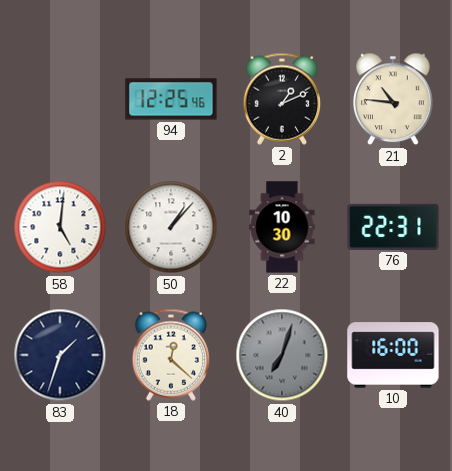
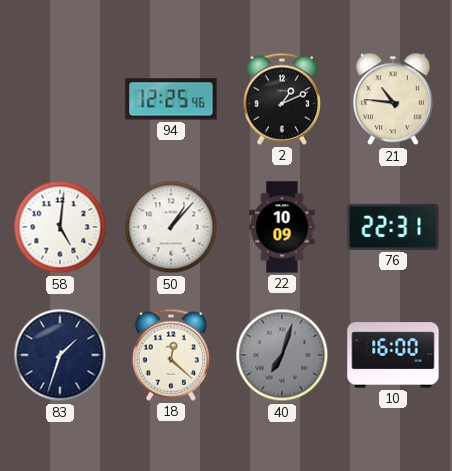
22: 10:30 -> 10:09 (282, 227)
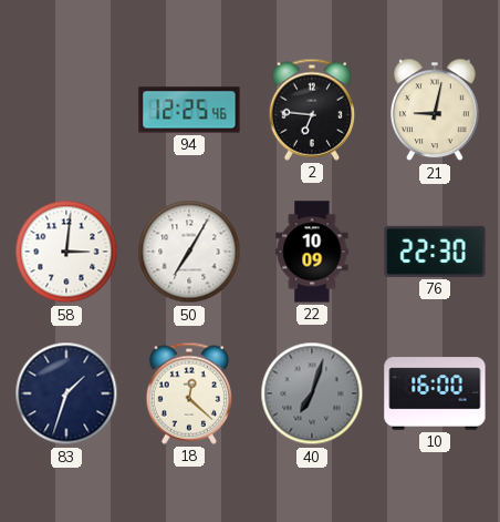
2: 1:11 -> 6:46 (311, 110)
21: 10:46 -> 9:02 (436, 110)
58: 5:01 -> 3:01 (66, 252)
50: 1:07 -> 7:05 (189, 252)
76: 22:31 -> 22:30 (435, 252)
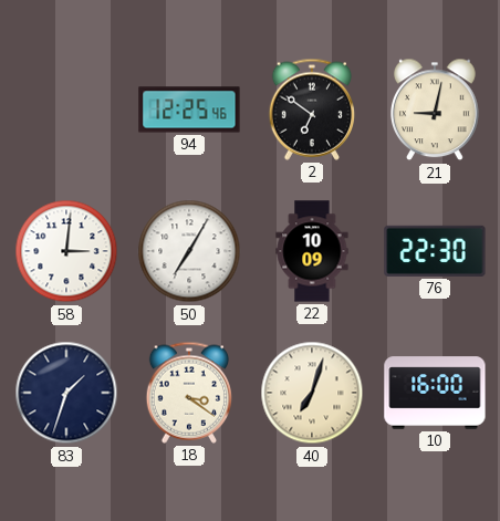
2: 6:46 -> 6:51 (311, 110)
18: 12:22 -> 3:21 (188, 393)
40 dial: grey -> cream (312, 393)
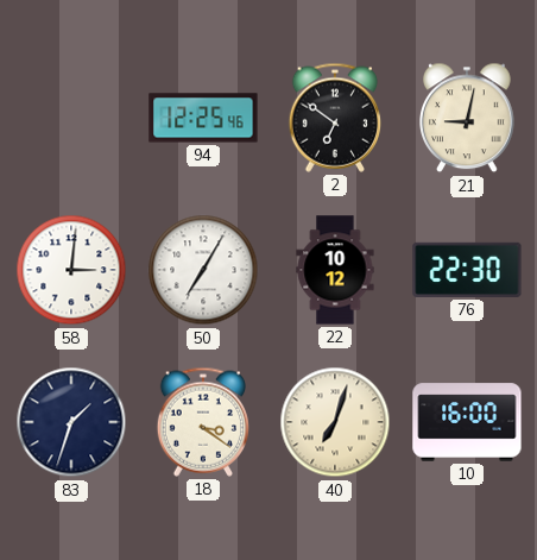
22: 10:09 -> 10:12 (335, 270)
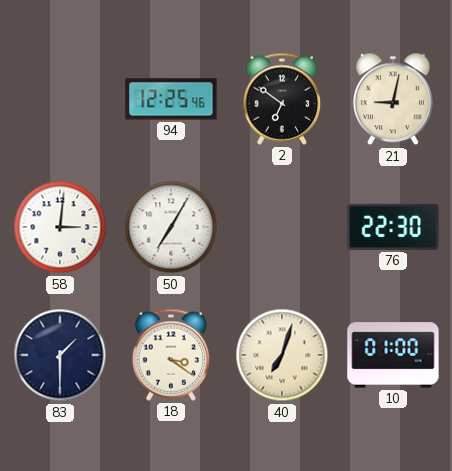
22: 10:12 -> none (335, 270)
83: 1:33 -> 1:30 (60, 355)
10: 16:00 -> 01:00 (393, 355)
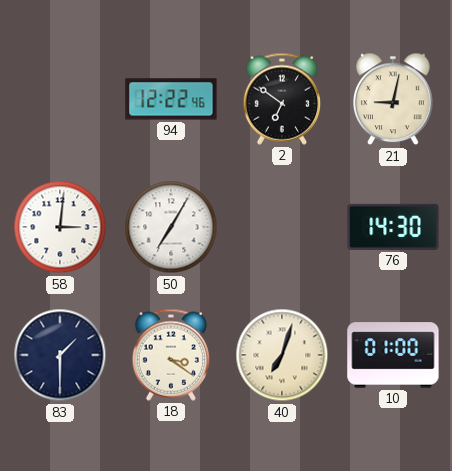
94: 12:25 -> 12:22 (171, 99)
76: 22:30 -> 14:30 (393, 227)
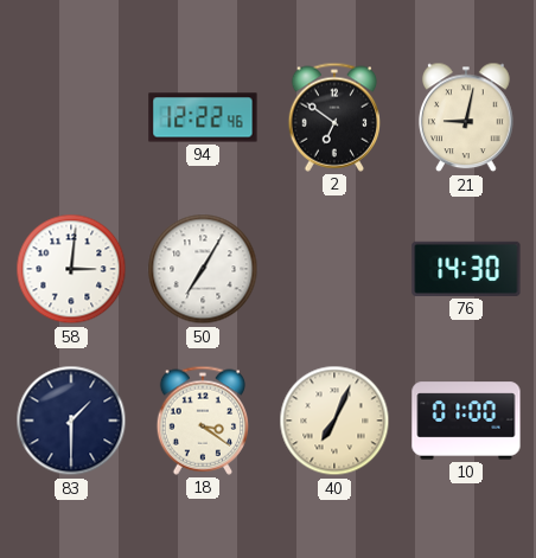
40: 7:03 -> 7:04 (334, 421)
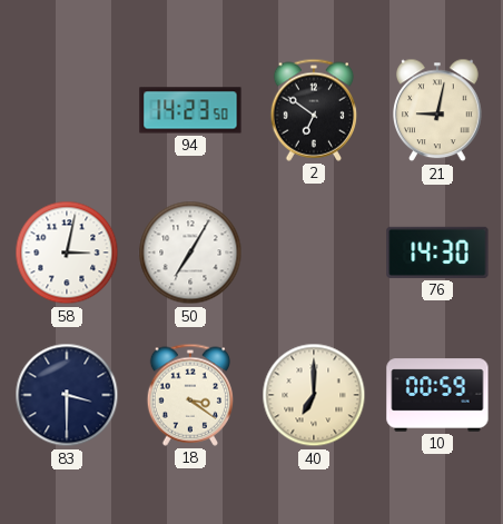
94: 12:22 -> 14:23 (190, 110)
58: 3:01 -> 3:02 (67, 253)
83: 1:30 -> 3:30 (67, 395)
40: 7:04 -> 7:00 (314, 395)
10: 01:00 -> 00:59 (437, 395)
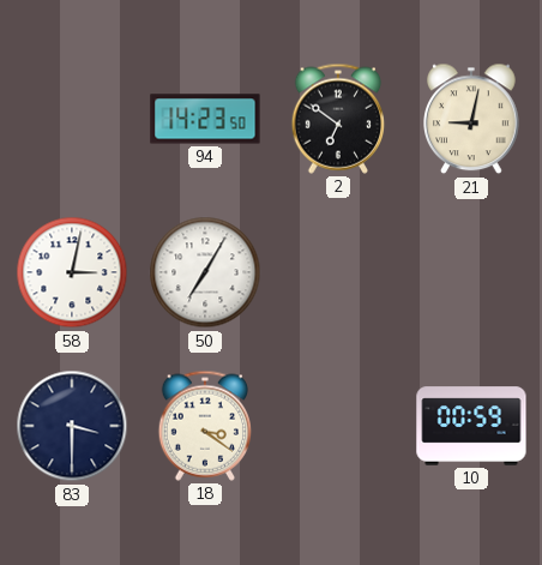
76: 14:30 -> none (437, 253)
40: 7:00 -> none (314, 395)
